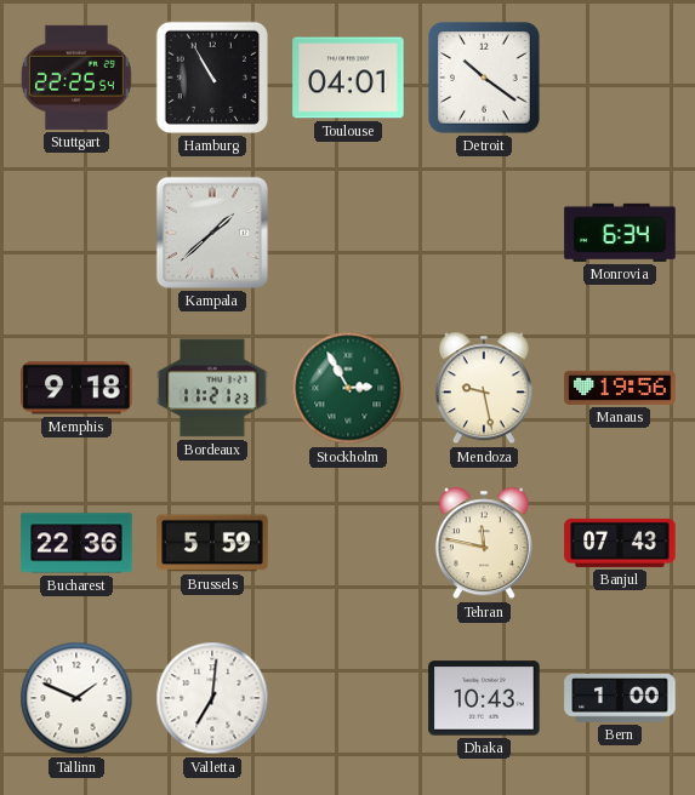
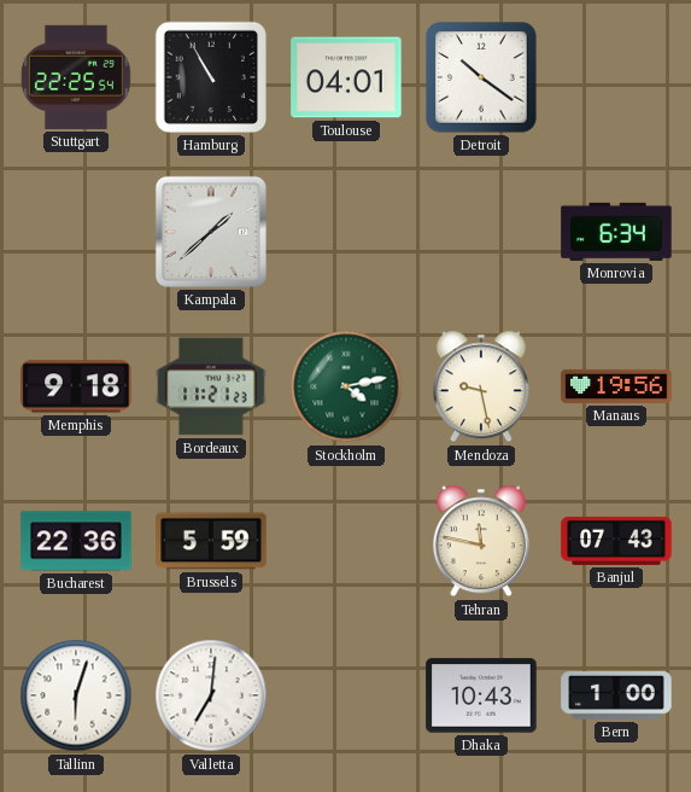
Stockholm: 2:55 -> 4:13 (346, 386)
Tallinn: 1:49 -> 6:03 (76, 695)
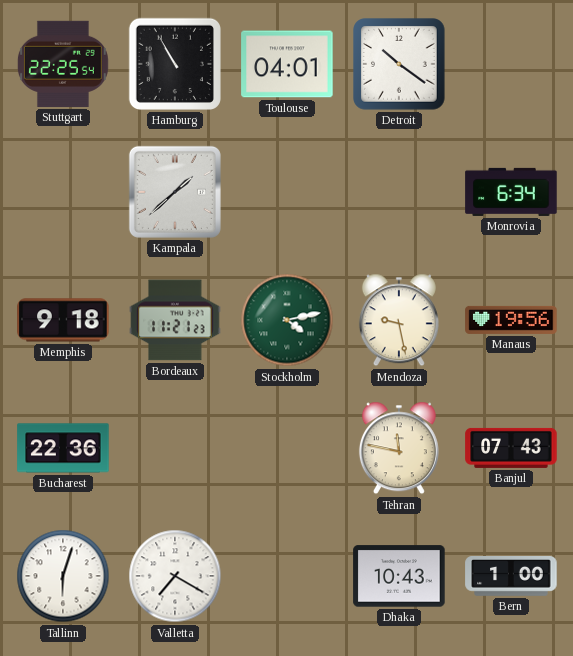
Brussels: 5:59 -> none (211, 541)
Valletta: 7:01 -> 7:20 (175, 576)
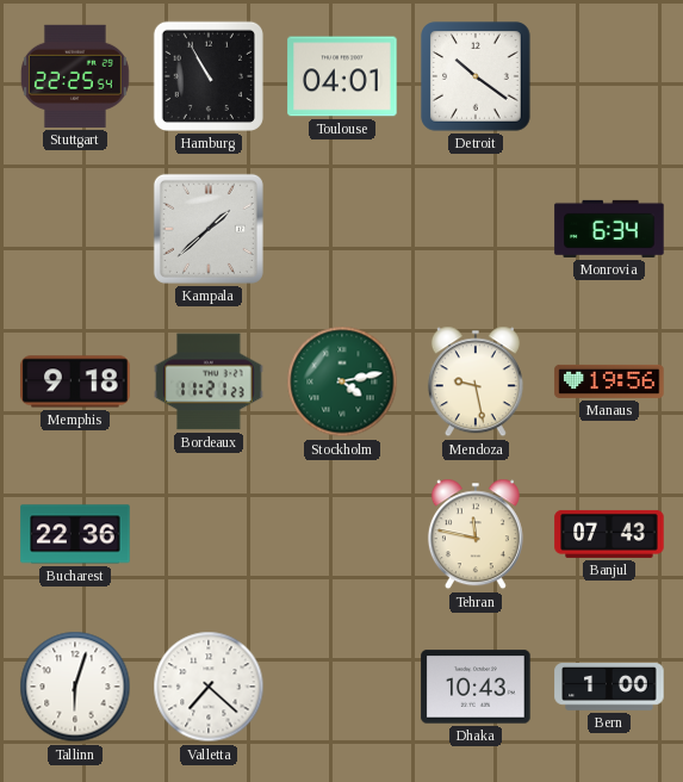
Valletta: 7:20 -> 7:22 (209, 687)
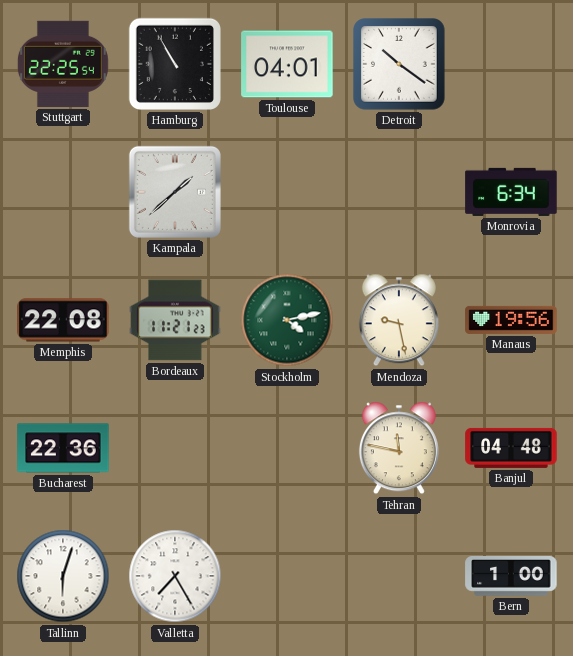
Memphis: 9:18 -> 22:08 (63, 320)
Banjul: 07:43 -> 04:48 (511, 448)
Valletta: 7:22 -> 7:25 (175, 576)
Dhaka: 10:43 -> none (476, 687)
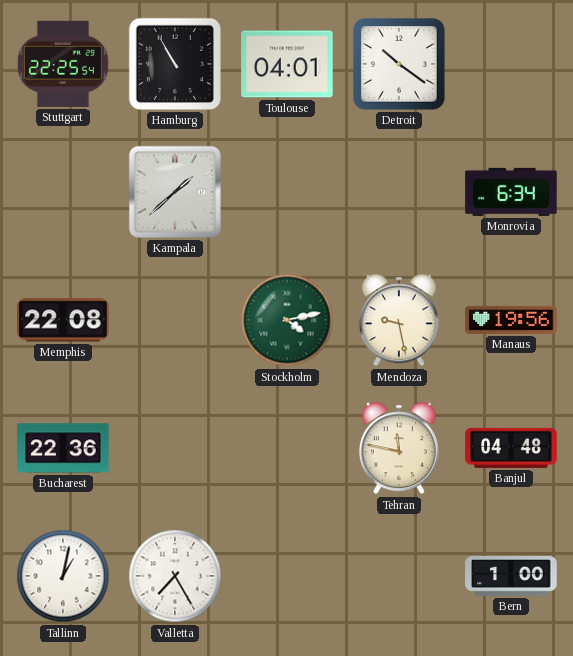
Bordeaux: 11:21 -> none (175, 320)
Tallinn: 6:03 -> 1:02 (63, 576)
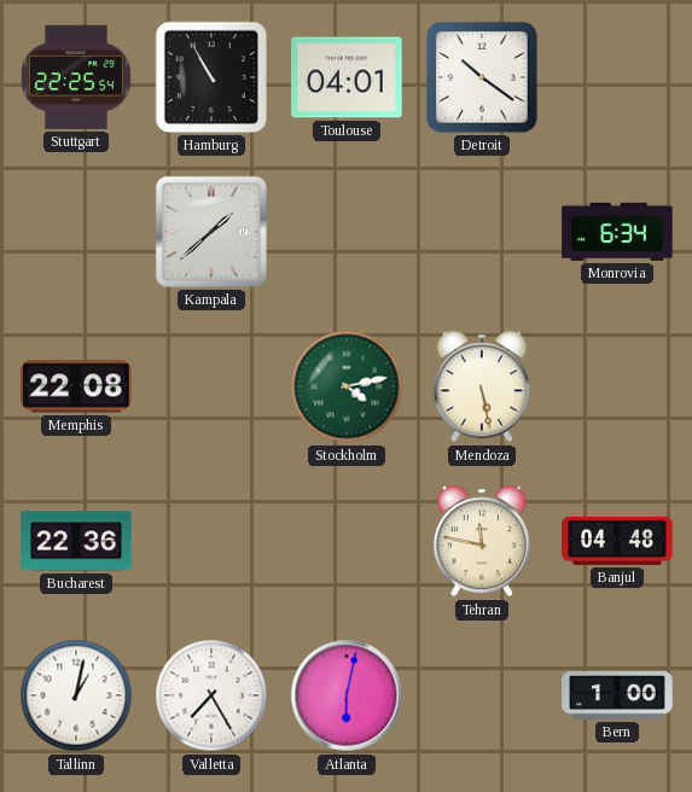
Mendoza: 9:28 -> 5:28 (482, 386)
Manaus: 19:56 -> none (511, 320)
Atlanta: none -> 6:02 (347, 695)
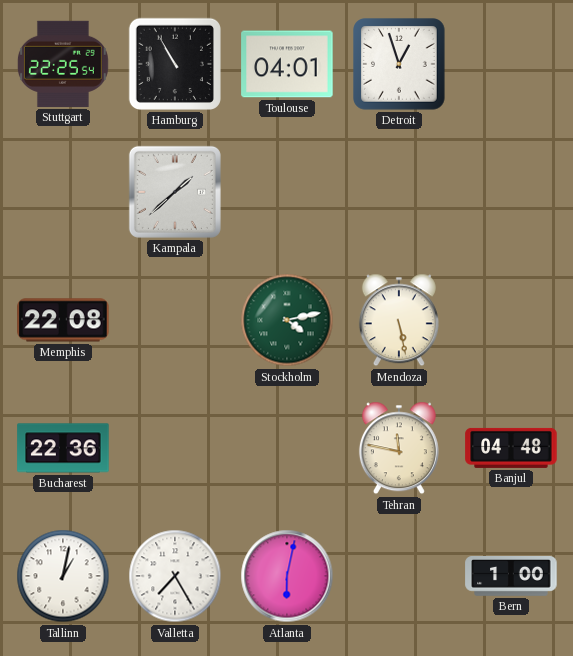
Detroit: 10:21 -> 12:57 (399, 64)
Monrovia: 6:34 -> none (617, 232)
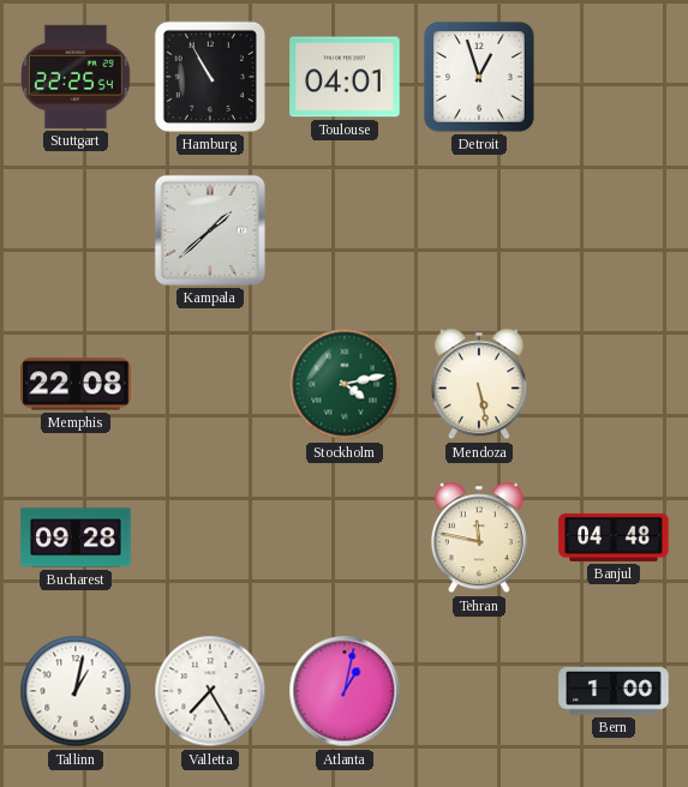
Bucharest: 22:36 -> 09:28 (76, 537)
Atlanta: 6:02 -> 1:02 (345, 691)
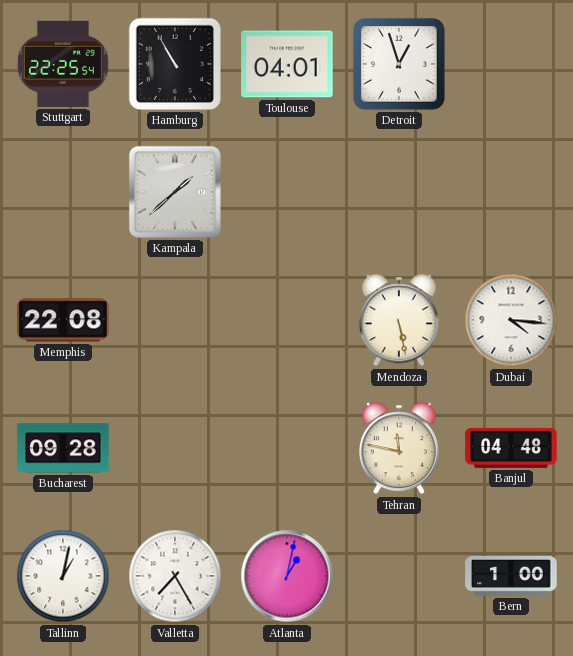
Stockholm: 4:13 -> none (345, 384)
Dubai: none -> 4:16 (511, 320)
